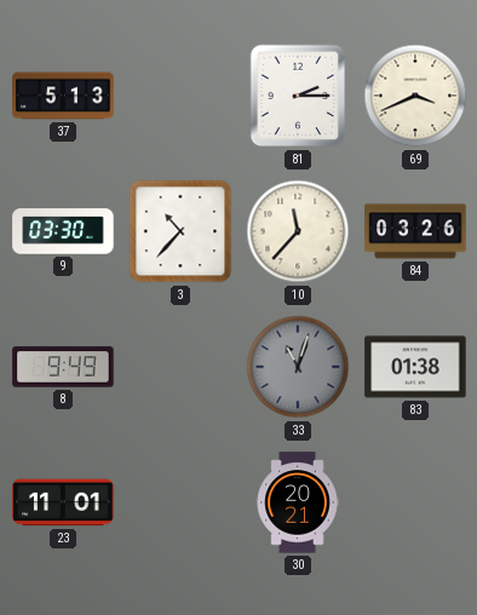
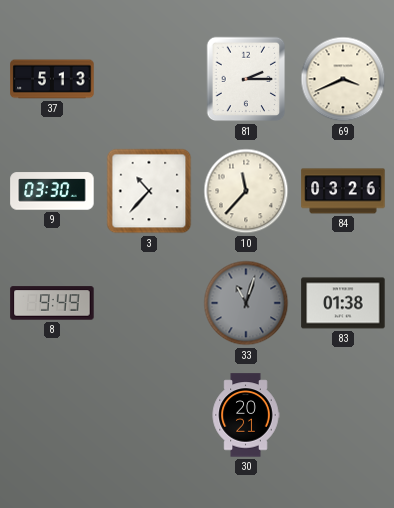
23: 11:01 -> none (63, 502)
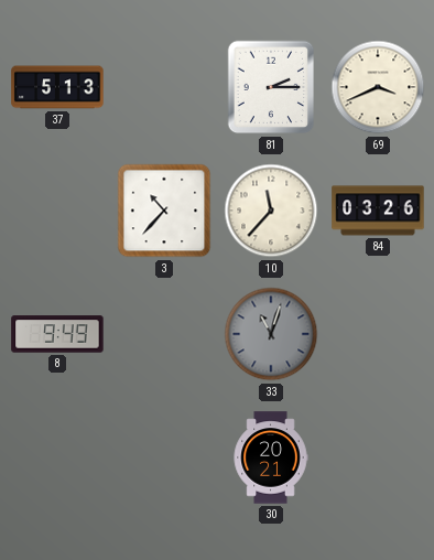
9: 03:30 -> none (52, 191)
83: 01:38 -> none (343, 303)
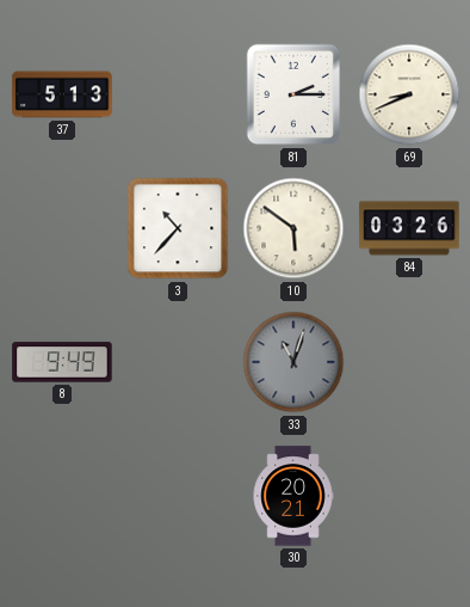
69: 3:41 -> 8:41 (409, 94)
10: 11:37 -> 5:51 (293, 228)
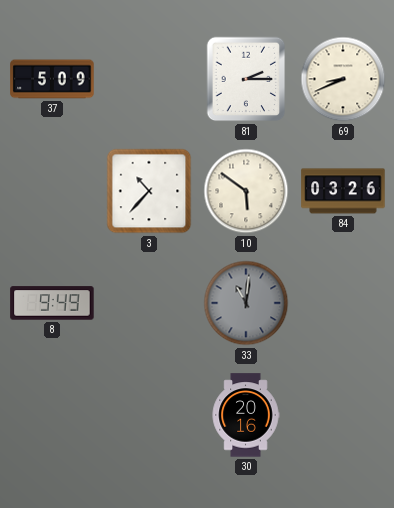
37: 5:13 -> 5:09 (52, 79)
33: 11:03 -> 11:01 (246, 303)
30: 20:21 -> 20:16 (246, 415)
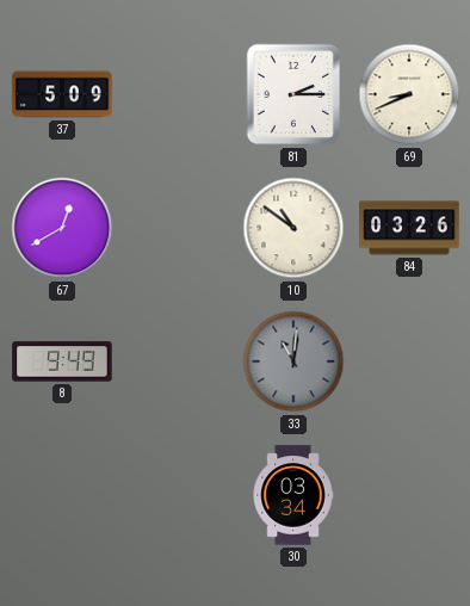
67: none -> 12:40 (62, 228)
3: 10:37 -> none (149, 191)
10: 5:51 -> 10:51 (293, 228)
30: 20:16 -> 03:34 (293, 495)
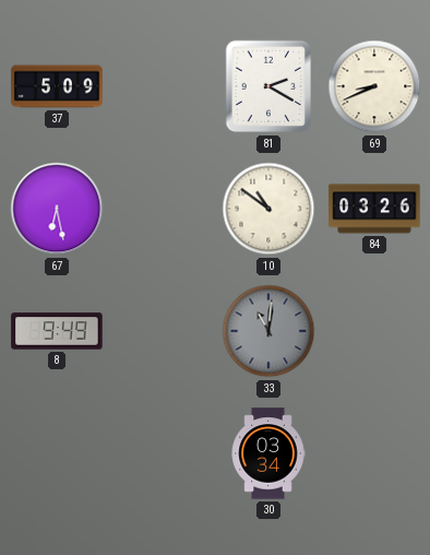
81: 2:15 -> 2:20 (268, 86)
67: 12:40 -> 6:28 (57, 209)
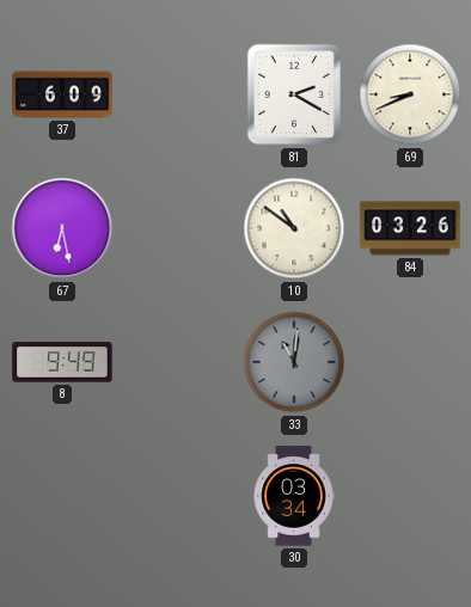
37: 5:09 -> 6:09 (62, 94)
